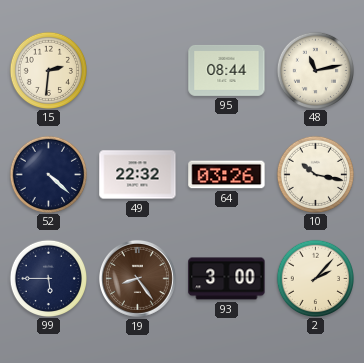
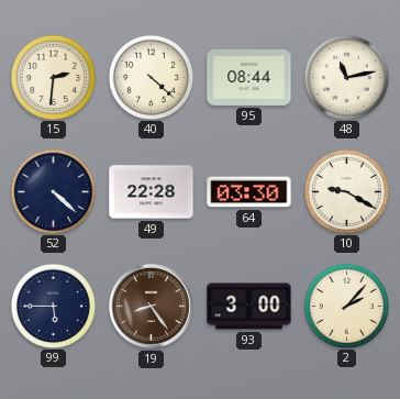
40: none -> 4:22 (151, 77)
49: 22:32 -> 22:28 (152, 192)
64: 03:26 -> 03:30 (249, 192)
10: 10:17 -> 9:20 (346, 191)
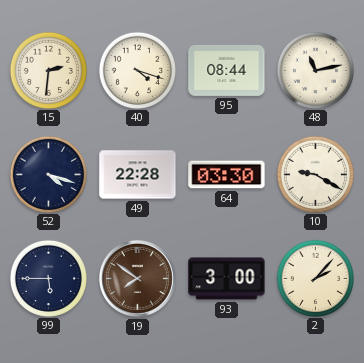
40: 4:22 -> 4:18 (137, 70)
52: 4:22 -> 4:18 (48, 174)
19: 8:24 -> 7:51 (137, 278)
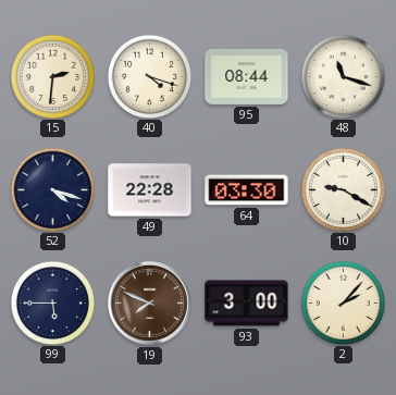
48: 11:13 -> 11:18 (343, 76)
19: 7:51 -> 7:49 (149, 303)
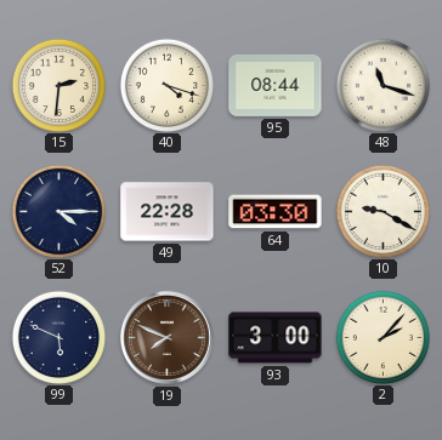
52: 4:18 -> 4:15 (58, 211)
99: 5:45 -> 5:49 (58, 337)
